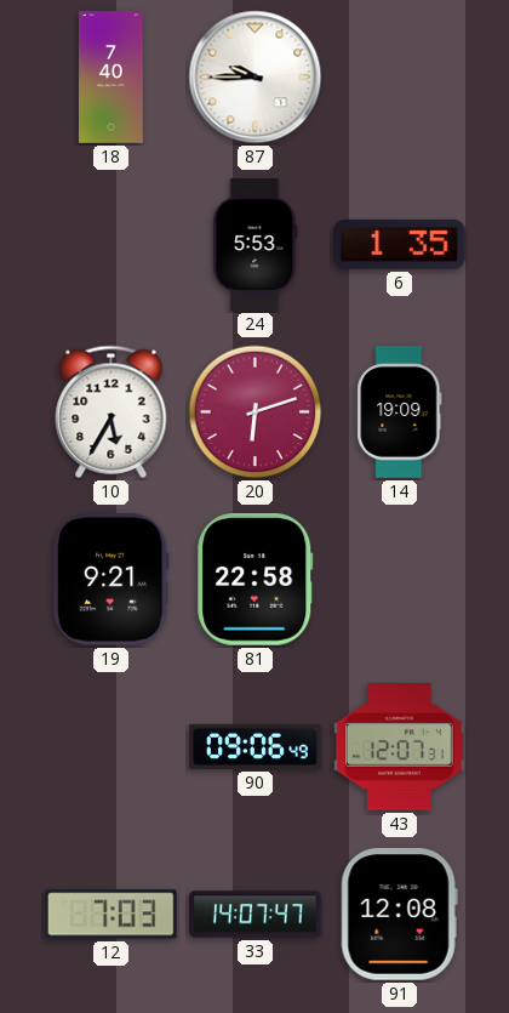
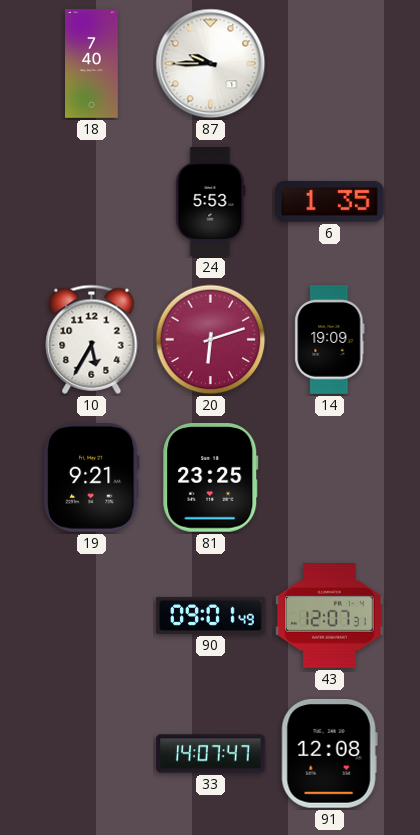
81: 22:58 -> 23:25 (211, 478)
90: 09:06 -> 09:01 (211, 615)
12: 7:03 -> none (111, 915)
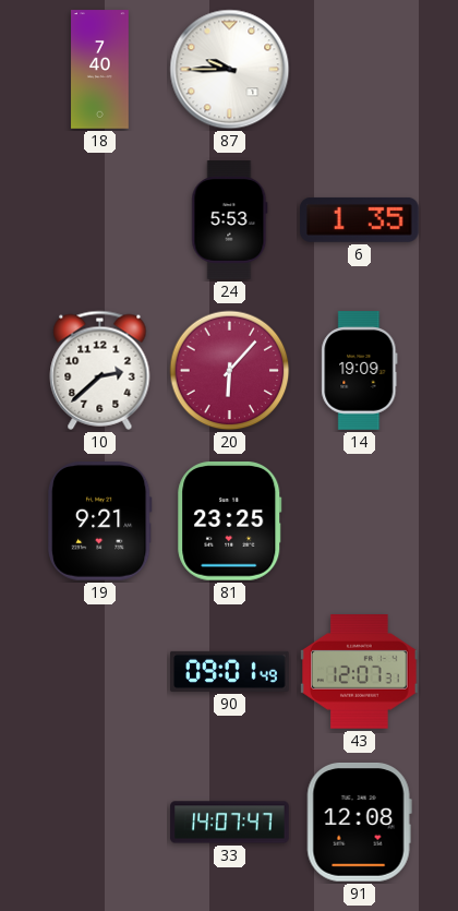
10: 5:35 -> 2:38 (100, 370)
20: 6:12 -> 6:07 (230, 371)
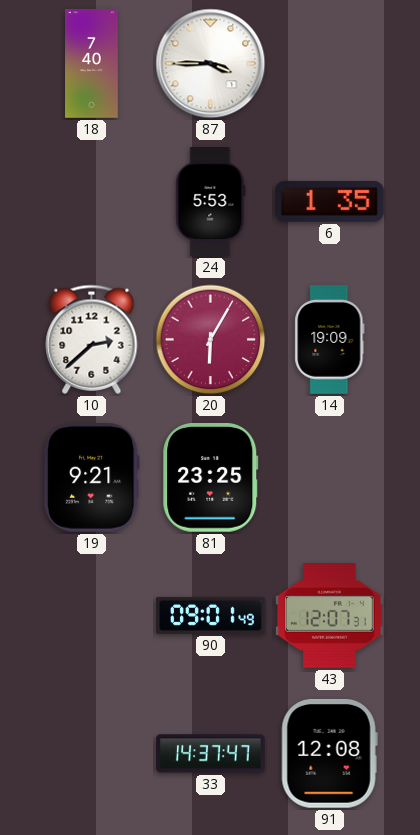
87: 9:45 -> 3:45 (211, 64)
20: 6:07 -> 6:05 (211, 340)
33: 14:07 -> 14:37 (211, 754)
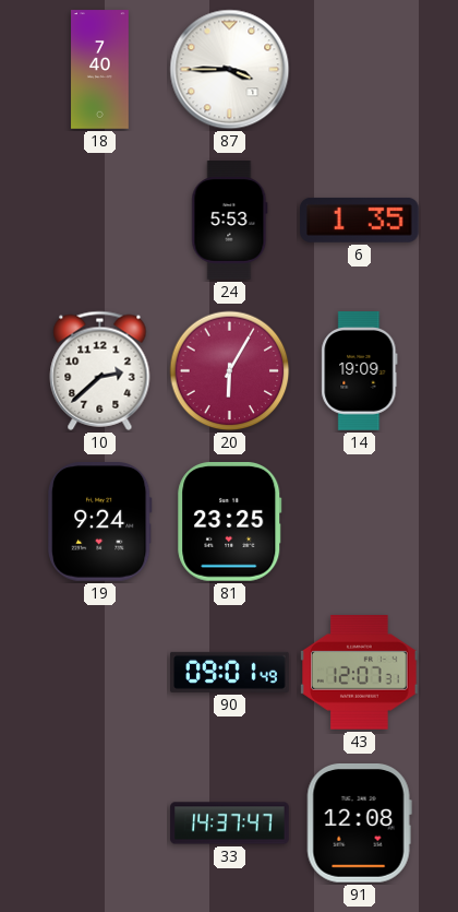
19: 9:21 -> 9:24 (100, 522)
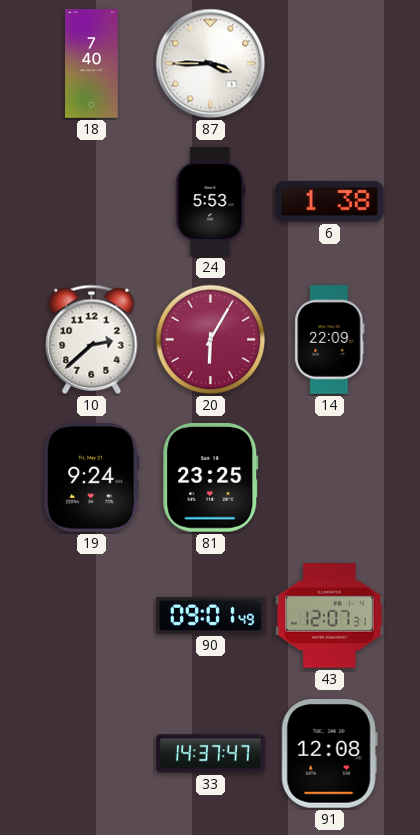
6: 1:35 -> 1:38 (330, 201)
14: 19:09 -> 22:09 (330, 340)
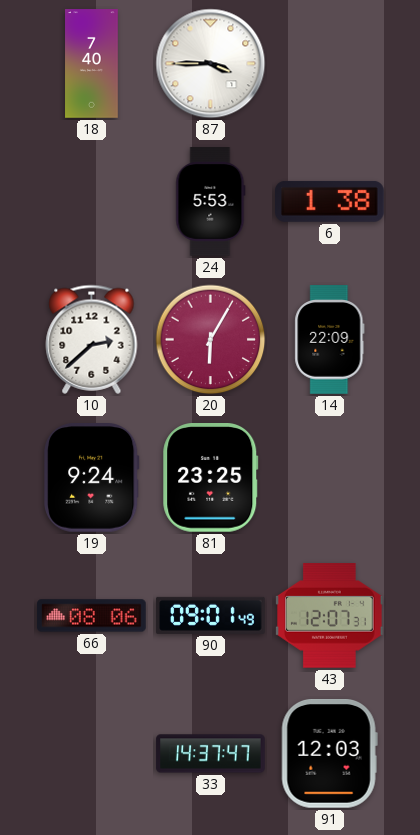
66: none -> 08:06 (92, 616)
91: 12:08 -> 12:03 (329, 754)
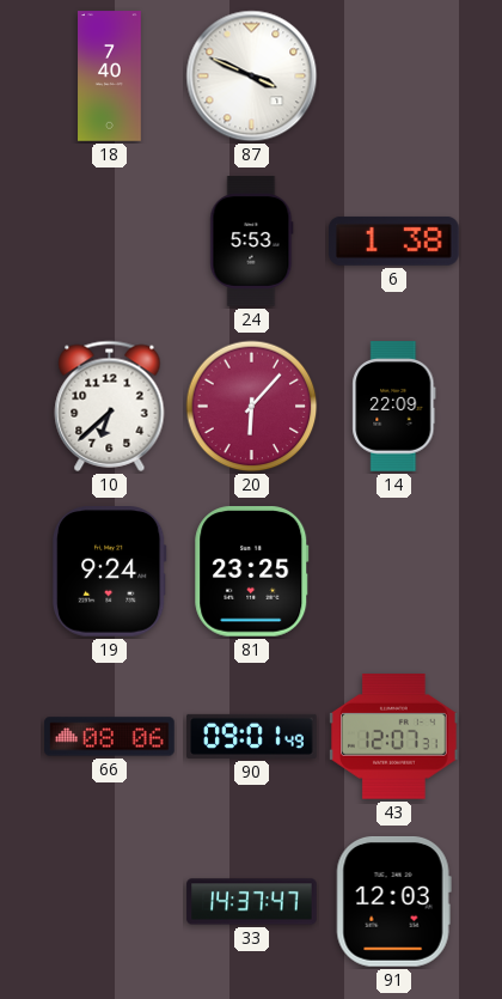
87: 3:45 -> 3:49 (252, 77)
10: 2:38 -> 6:38 (110, 406)
20: 6:05 -> 6:07 (252, 407)
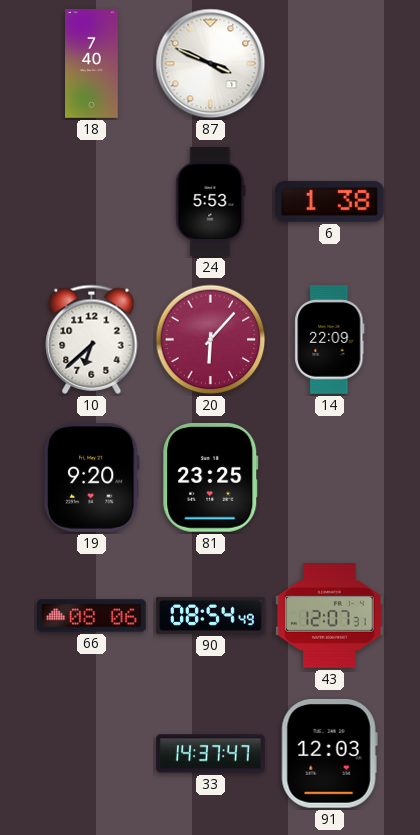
19: 9:24 -> 9:20 (92, 478)
90: 09:01 -> 08:54 (211, 615)
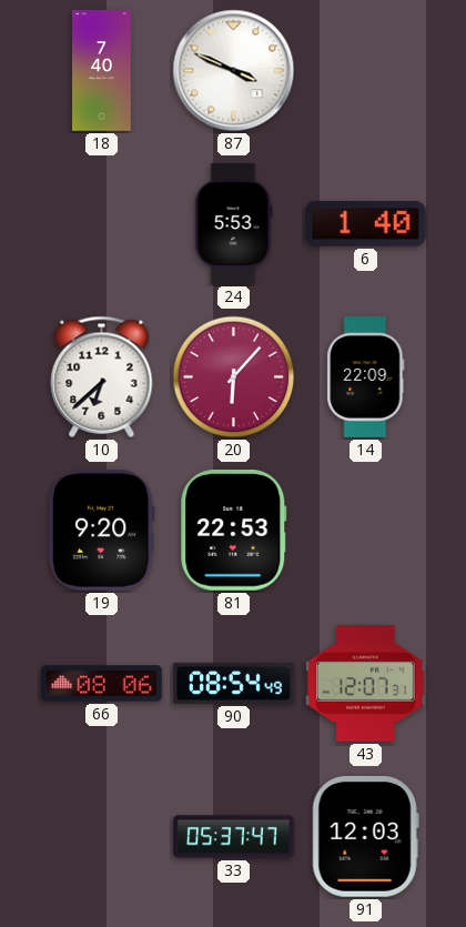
6: 1:38 -> 1:40 (366, 223)
81: 23:25 -> 22:53 (234, 531)
33: 14:37 -> 05:37 (234, 837)
